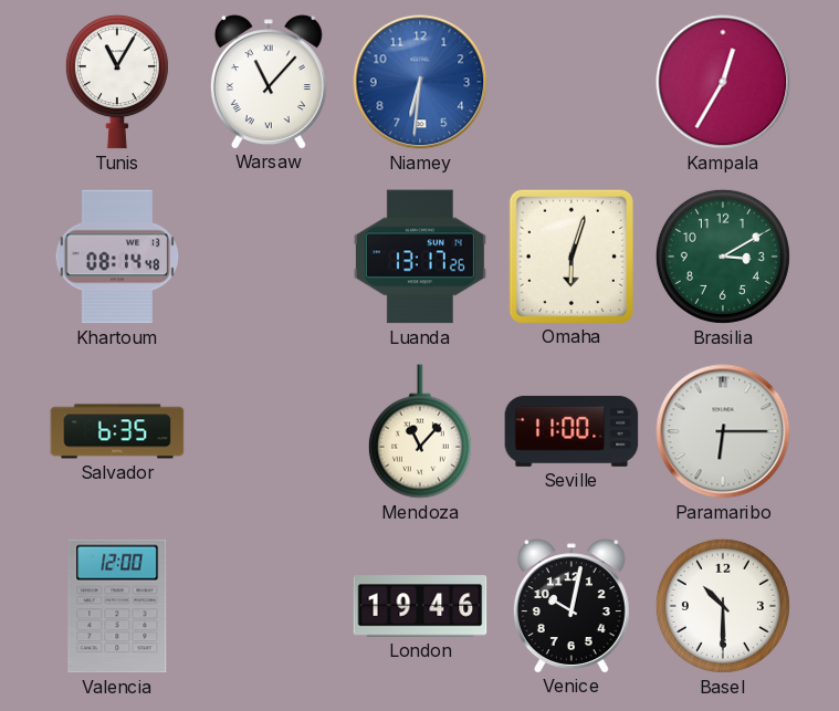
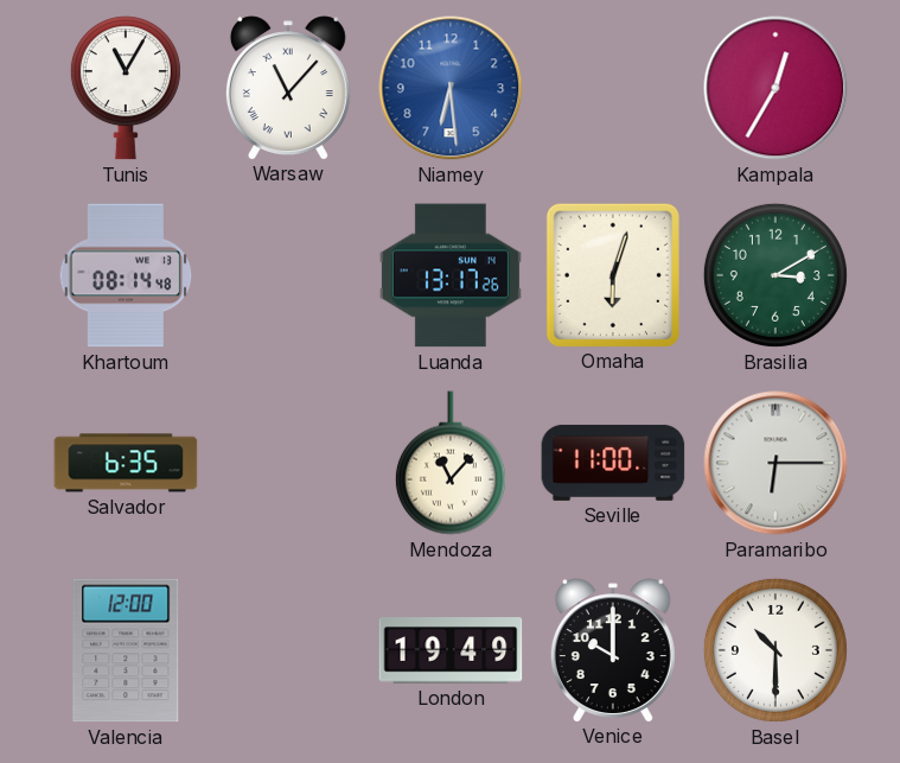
Niamey: 6:31 -> 6:29 (451, 88)
London: 19:46 -> 19:49 (451, 650)
Venice: 10:02 -> 10:00 (613, 650)
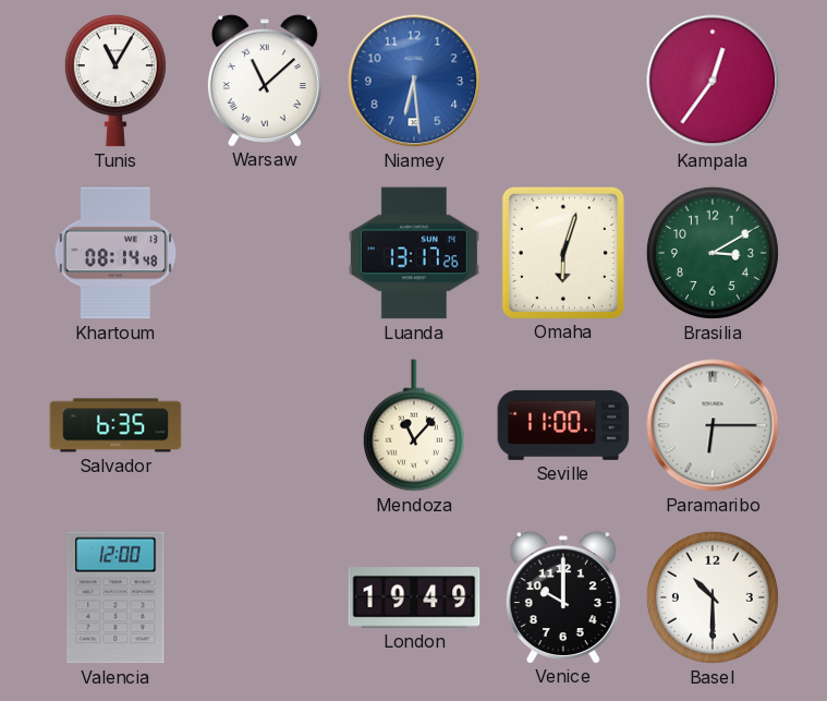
Warsaw: 11:07 -> 11:08 (265, 81)
Kampala: 12:35 -> 12:36 (713, 81)
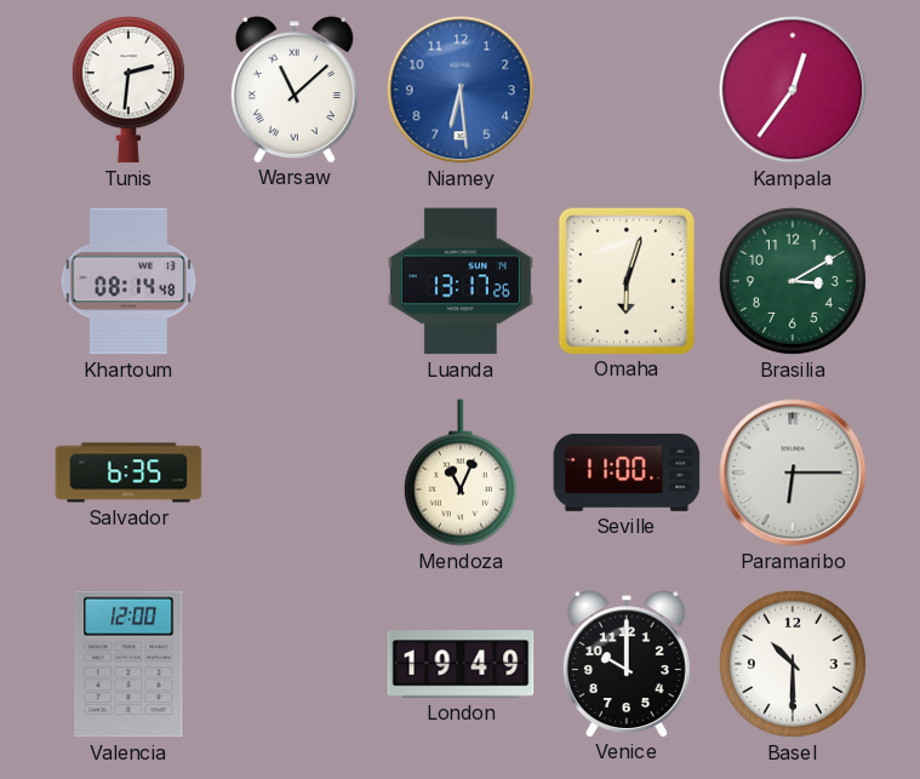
Tunis: 11:05 -> 2:31 (128, 90)
Mendoza: 11:07 -> 11:04 (461, 472)
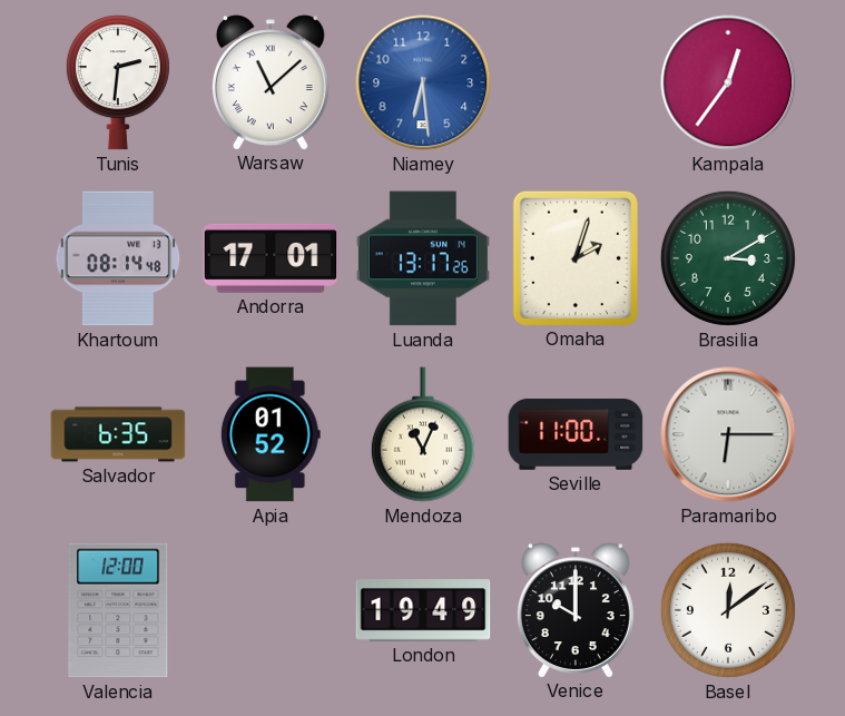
Andorra: none -> 17:01 (271, 258)
Omaha: 6:03 -> 2:03 (576, 257)
Apia: none -> 01:52 (271, 434)
Basel: 10:30 -> 12:09 (728, 610)
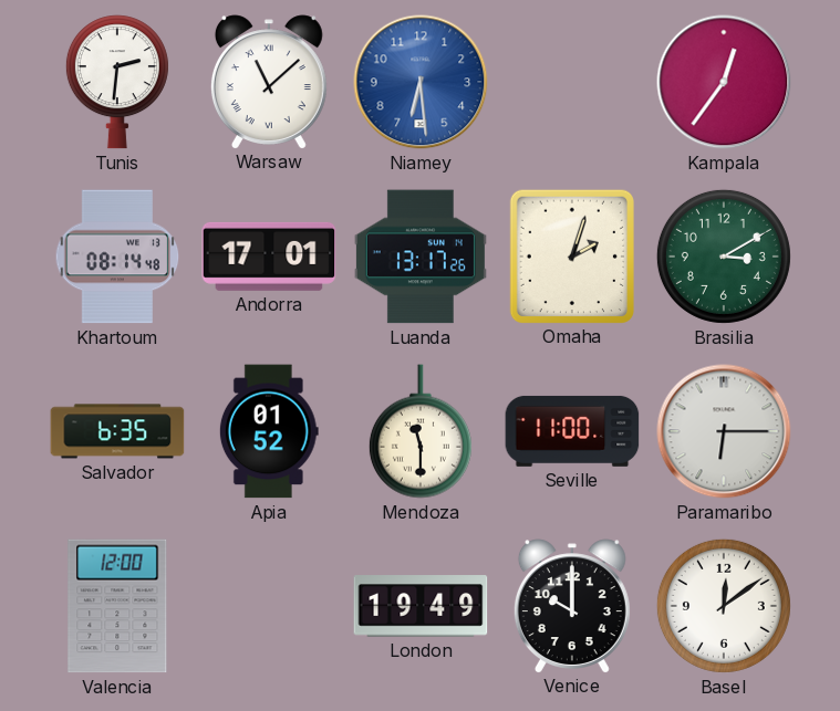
Mendoza: 11:04 -> 11:30 (421, 431)
